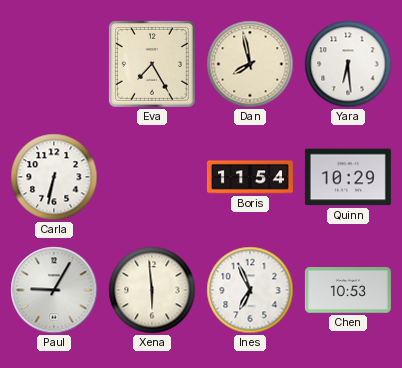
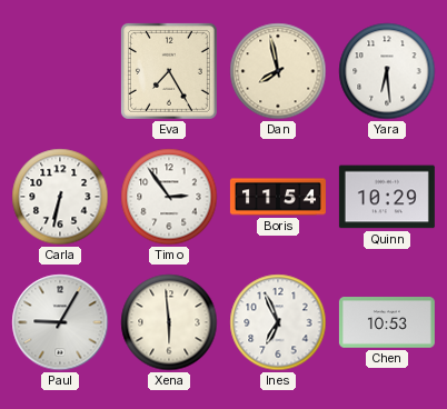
Timo: none -> 2:54 (169, 197)
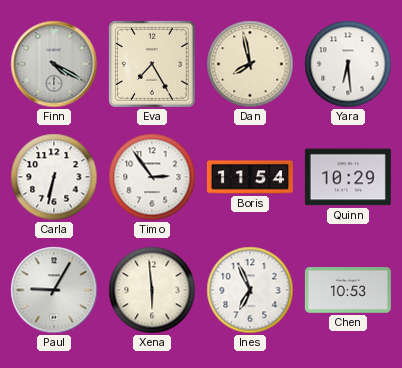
Finn: none -> 4:20 (54, 64)
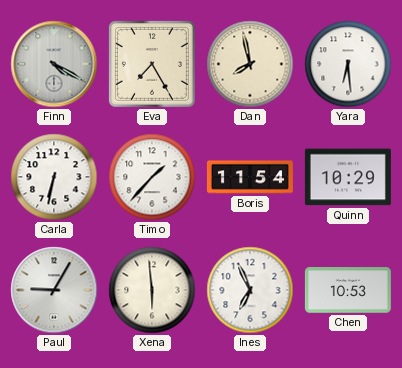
Timo: 2:54 -> 1:37 (152, 177)
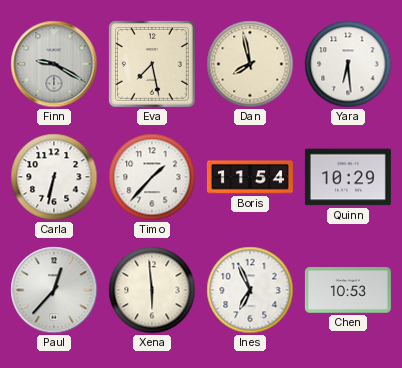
Finn: 4:20 -> 9:20 (54, 64)
Eva: 7:25 -> 7:28 (152, 64)
Paul: 9:05 -> 12:37 (54, 290)
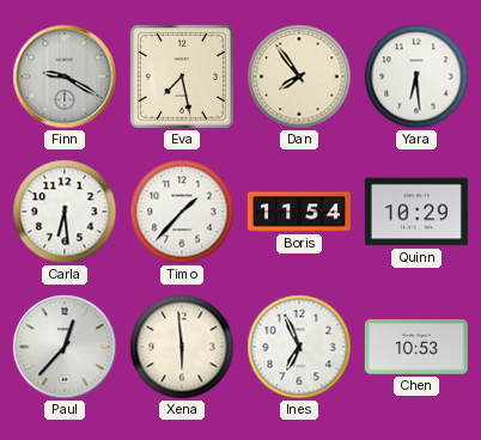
Dan: 7:58 -> 7:54 (299, 77)
Carla: 6:32 -> 6:29 (65, 212)
